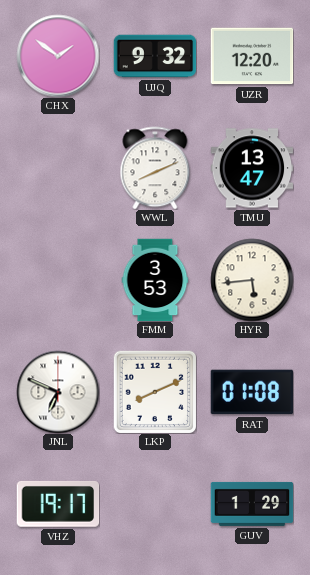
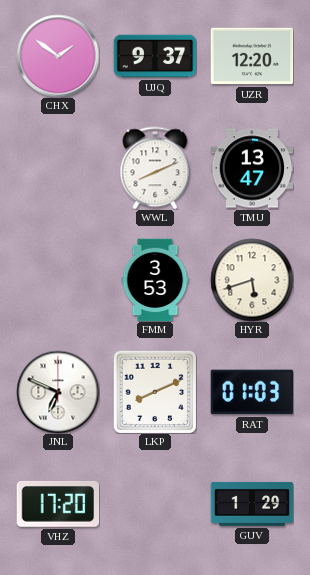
UJQ: 9:32 -> 9:37 (155, 56)
HYR: 5:44 -> 5:42 (252, 280)
RAT: 01:08 -> 01:03 (252, 392)
VHZ: 19:17 -> 17:20 (58, 504)
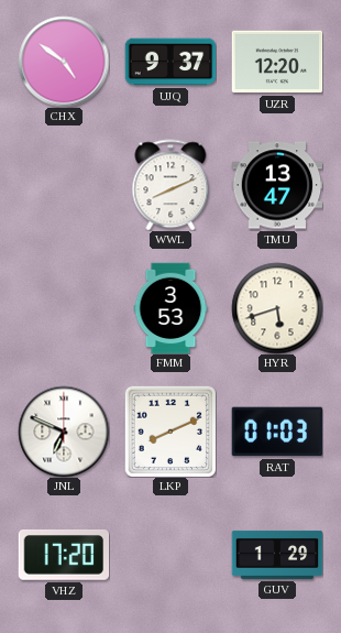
CHX: 1:51 -> 4:51 (64, 62)
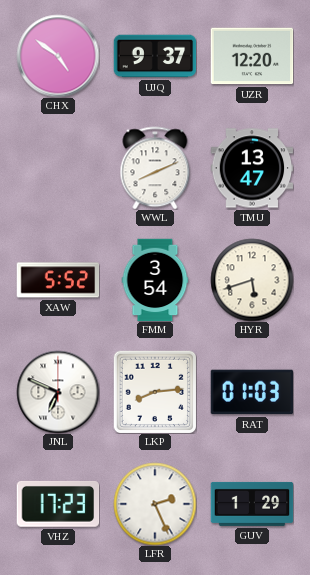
XAW: none -> 5:52 (58, 280)
FMM: 3:53 -> 3:54 (155, 280)
LKP: 8:11 -> 8:14 (155, 392)
VHZ: 17:20 -> 17:23 (58, 504)
LFR: none -> 2:26 (155, 504)
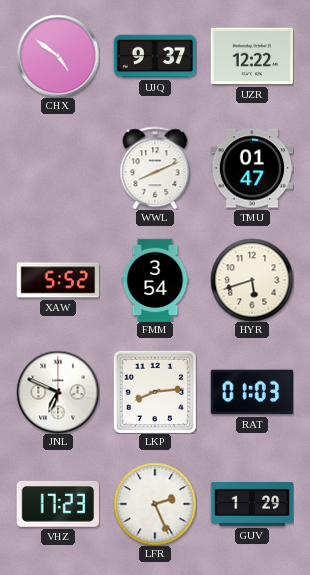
UZR: 12:20 -> 12:22 (252, 56)
TMU: 13:47 -> 01:47 (252, 168)
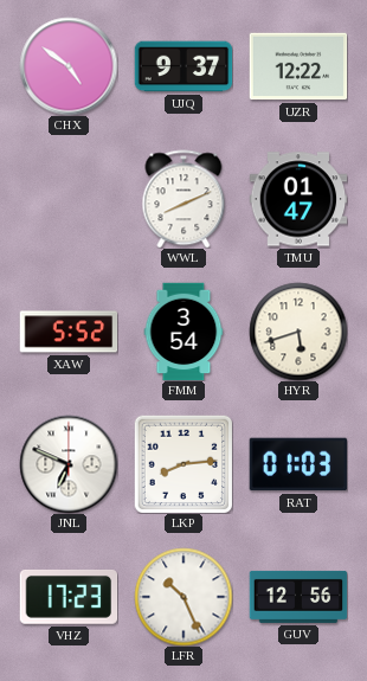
LFR: 2:26 -> 10:26 (183, 597)
GUV: 1:29 -> 12:56 (298, 597)
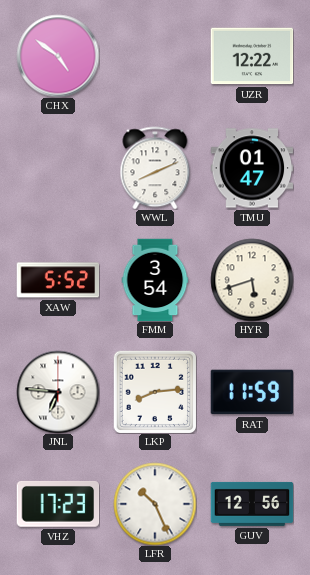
UJQ: 9:37 -> none (183, 66)
JNL: 6:49 -> 6:46 (58, 392)
RAT: 01:03 -> 11:59 (252, 392)
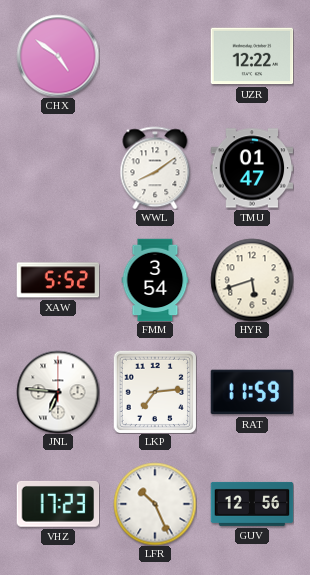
WWL: 8:11 -> 8:09 (155, 168)
LKP: 8:14 -> 7:14 (155, 392)
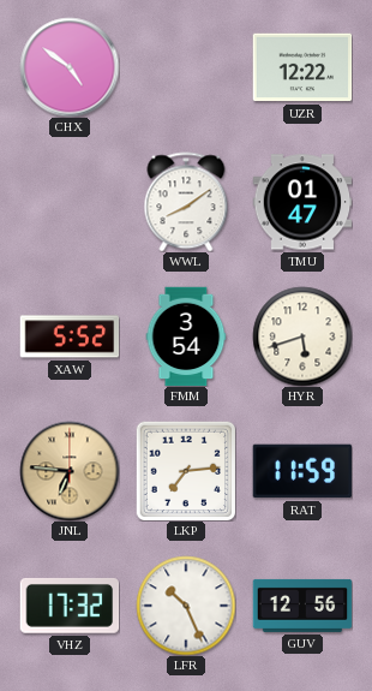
JNL dial: white -> champagne (70, 471)
VHZ: 17:23 -> 17:32 (70, 606)
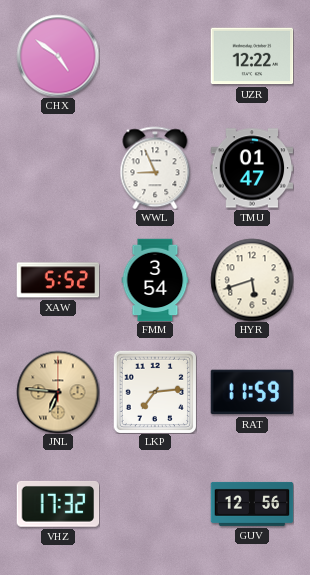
WWL: 8:09 -> 8:56 (155, 168)
LFR: 10:26 -> none (186, 606)
